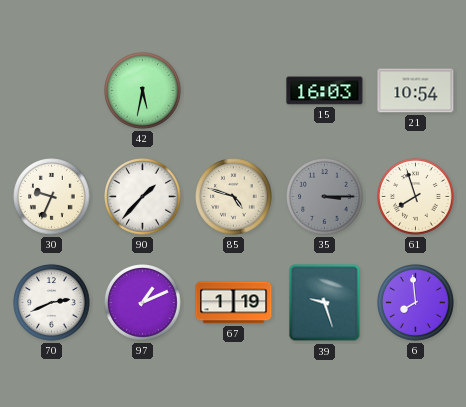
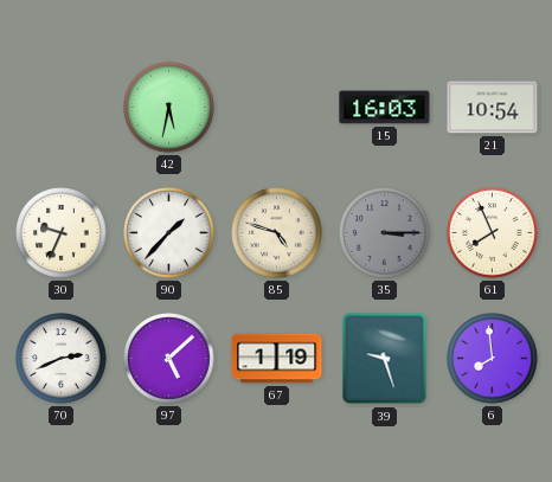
61: 7:57 -> 7:56 (493, 233)
97: 1:11 -> 5:08 (169, 359)
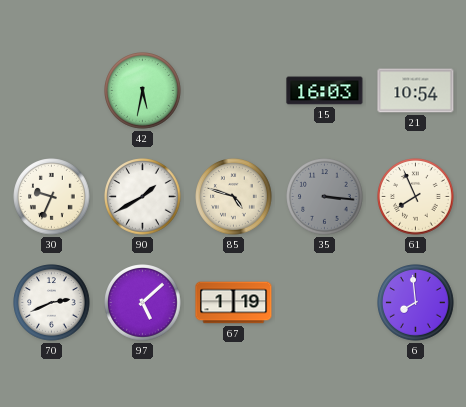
90: 1:37 -> 1:40 (143, 197)
35: 3:15 -> 3:16 (325, 197)
39: 9:27 -> none (385, 359)
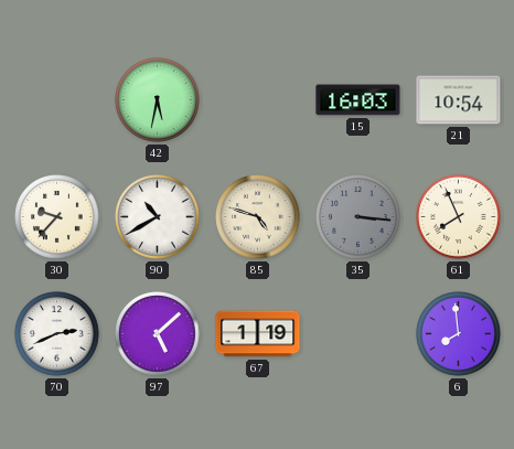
30: 9:34 -> 9:37 (57, 217)
90: 1:40 -> 10:40 (158, 217)
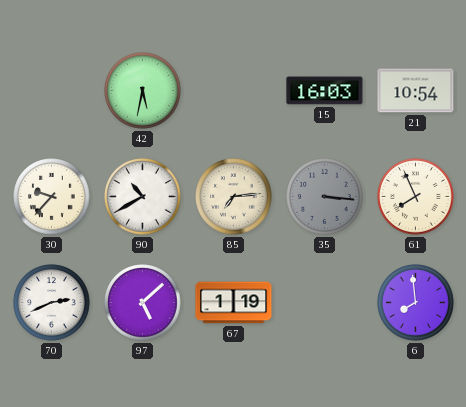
85: 4:48 -> 7:14 (234, 197)
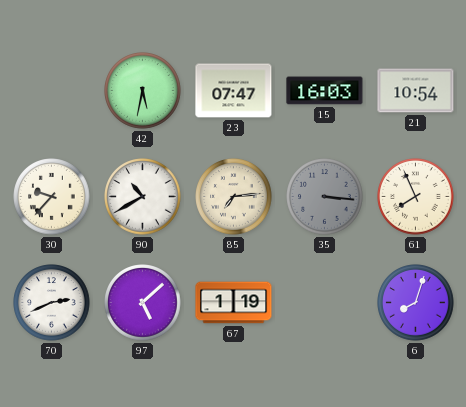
23: none -> 07:47 (234, 91)
6: 7:59 -> 8:03 (416, 303)
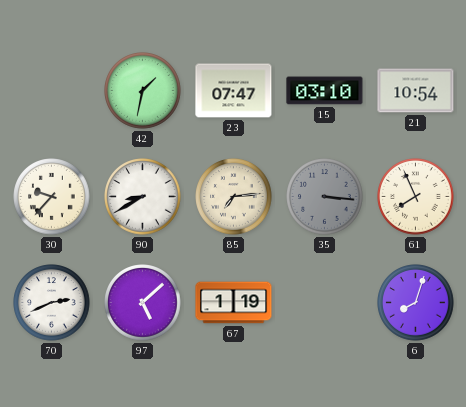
42: 5:32 -> 1:32 (143, 91)
15: 16:03 -> 03:10 (325, 91)
90: 10:40 -> 8:40 (143, 197)
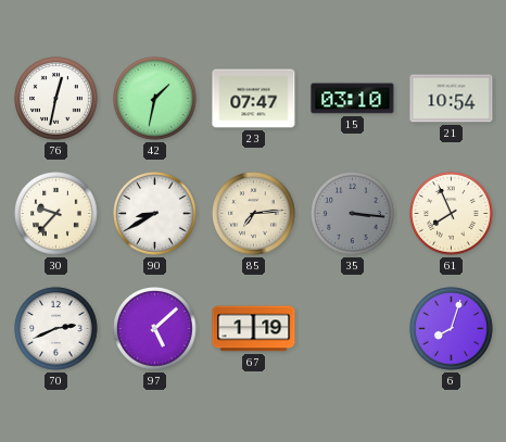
76: none -> 12:32 (56, 99)
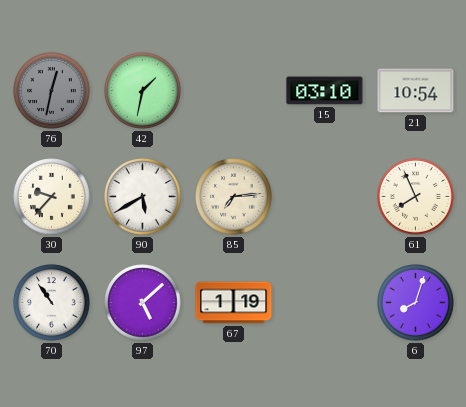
76 dial: white -> grey (52, 91)
23: 07:47 -> none (254, 99)
90: 8:40 -> 5:40 (143, 197)
35: 3:16 -> none (353, 214)
70: 2:41 -> 10:54 (52, 303)
